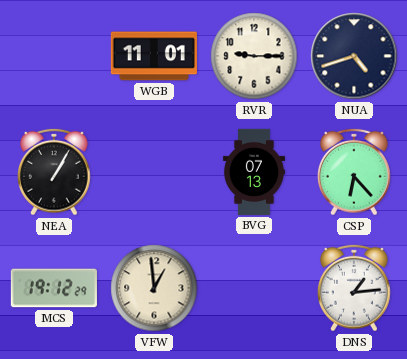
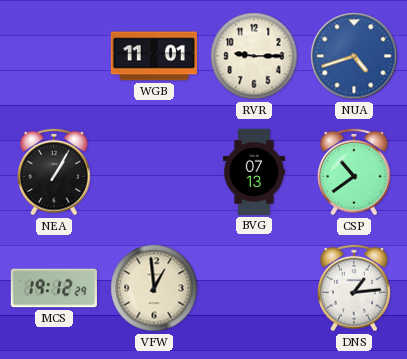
NUA dial: navy -> blue (354, 56)
CSP: 6:23 -> 10:39 (355, 172)
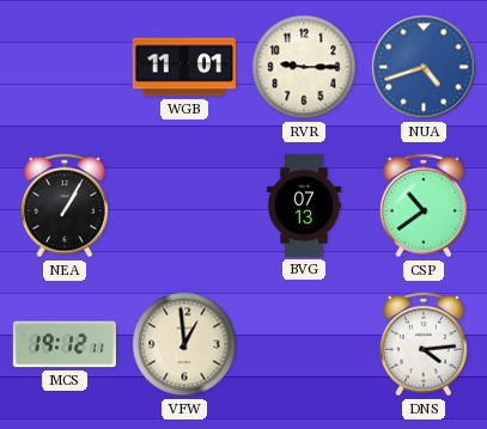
MCS: 19:12:29 -> 19:12:11 (65, 344)
DNS: 1:14 -> 4:14 (425, 344)
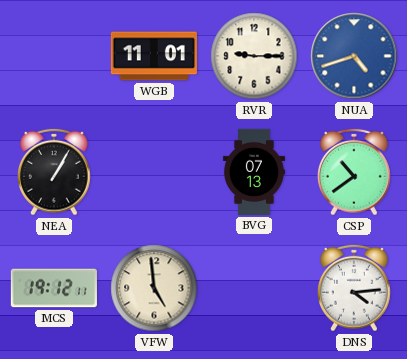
VFW: 12:59 -> 4:59 (154, 288)
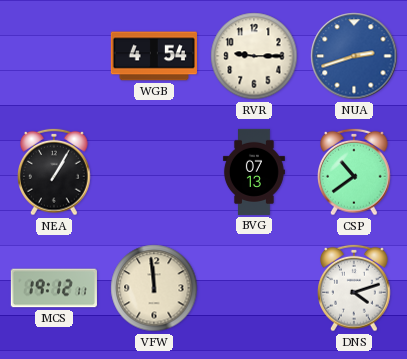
WGB: 11:01 -> 4:54 (154, 56)
NUA: 4:42 -> 2:42 (354, 56)
VFW: 4:59 -> 11:59 (154, 288)
DNS: 4:14 -> 4:12 (355, 288)
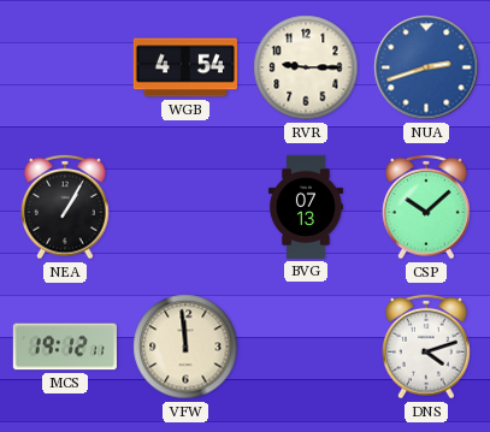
CSP: 10:39 -> 10:08 (427, 207)
